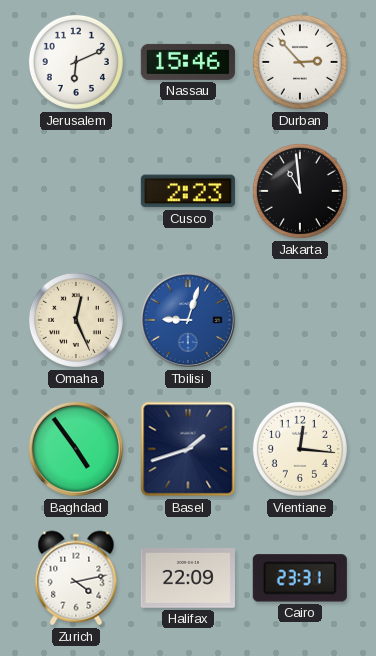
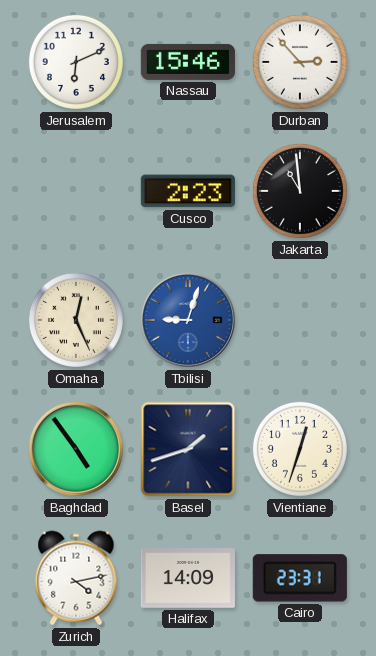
Vientiane: 12:16 -> 12:33 (300, 449)
Halifax: 22:09 -> 14:09 (188, 578)
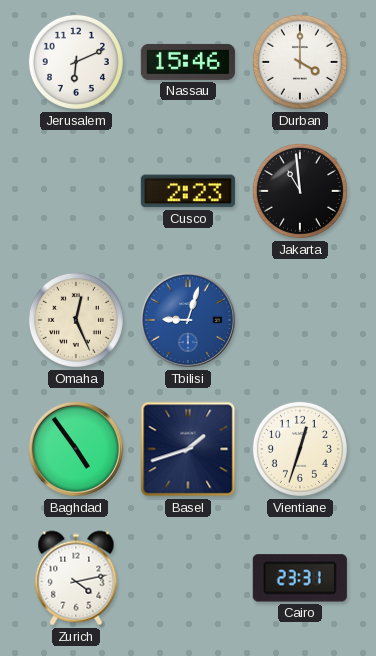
Durban: 2:53 -> 4:00 (300, 62)
Halifax: 14:09 -> none (188, 578)
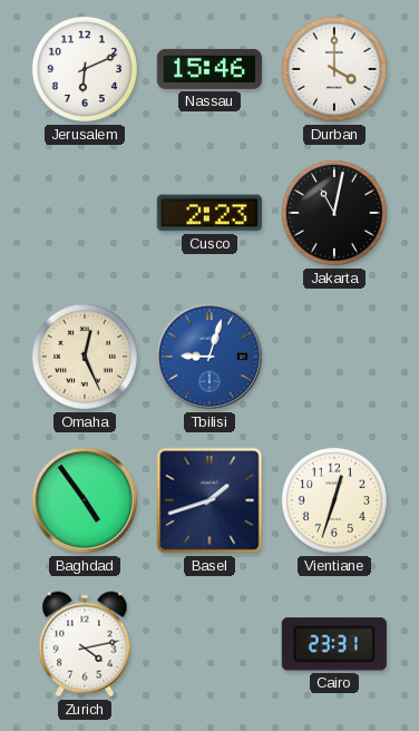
Jakarta: 10:59 -> 11:02 (334, 213)
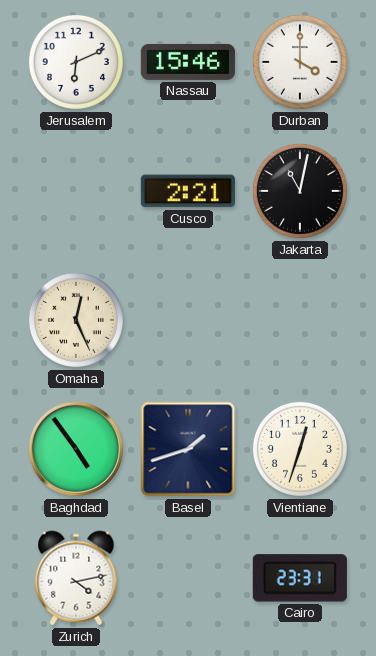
Cusco: 2:23 -> 2:21 (188, 191)
Tbilisi: 9:03 -> none (209, 357)
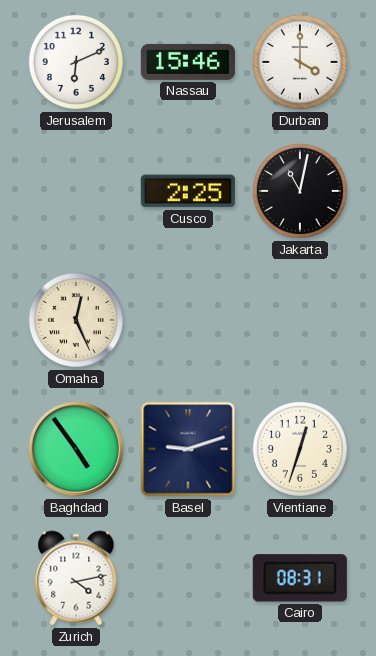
Cusco: 2:21 -> 2:25 (188, 191)
Basel: 1:42 -> 9:12 (188, 449)
Cairo: 23:31 -> 08:31 (300, 578)
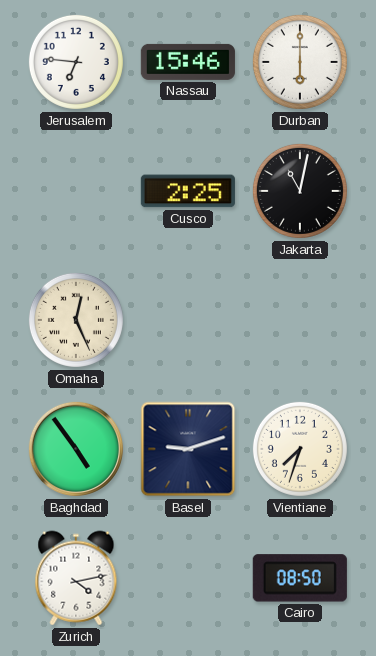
Jerusalem: 6:11 -> 6:46 (76, 62)
Durban: 4:00 -> 6:00 (300, 62)
Vientiane: 12:33 -> 7:33 (300, 449)
Cairo: 08:31 -> 08:50 (300, 578)
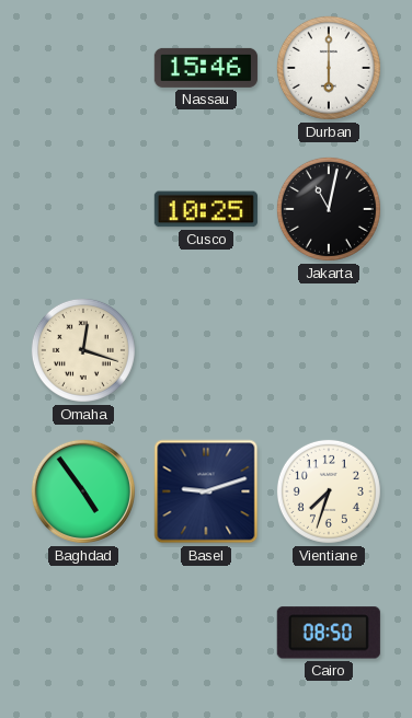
Jerusalem: 6:46 -> none (76, 62)
Cusco: 2:25 -> 10:25 (206, 209)
Omaha: 12:26 -> 12:18 (83, 350)
Zurich: 4:13 -> none (76, 578)
